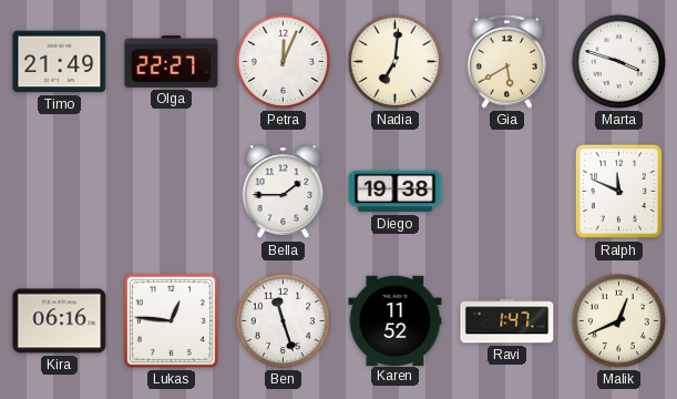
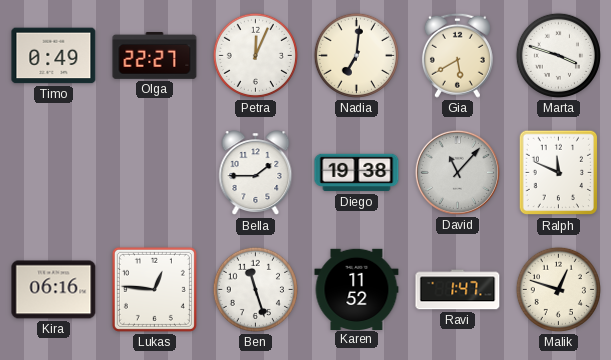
Timo: 21:49 -> 0:49 (54, 56)
David: none -> 11:07 (457, 172)
Malik: 12:41 -> 12:48 (558, 289)
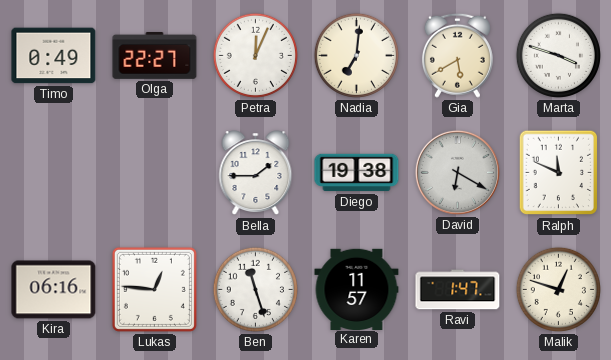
David: 11:07 -> 6:20 (457, 172)
Karen: 11:52 -> 11:57 (357, 289)
